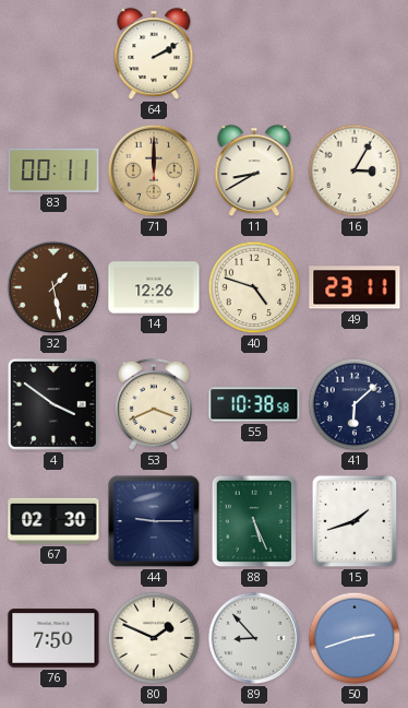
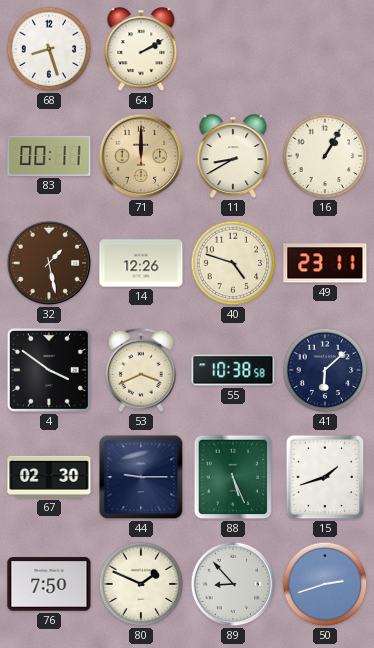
68: none -> 8:27 (49, 49)
16: 3:05 -> 1:05 (325, 156)
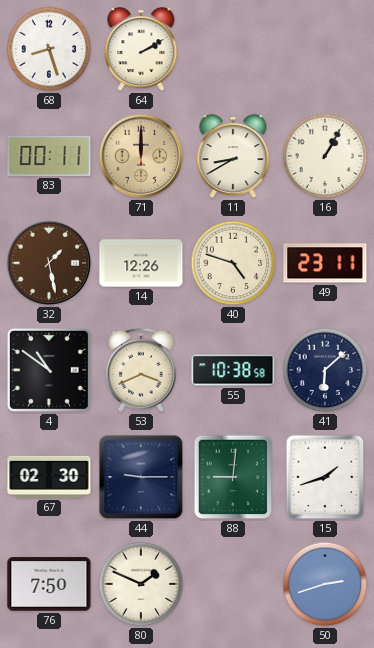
4: 3:51 -> 10:51 (49, 370)
88: 5:26 -> 9:01 (233, 477)
89: 8:53 -> none (233, 584)
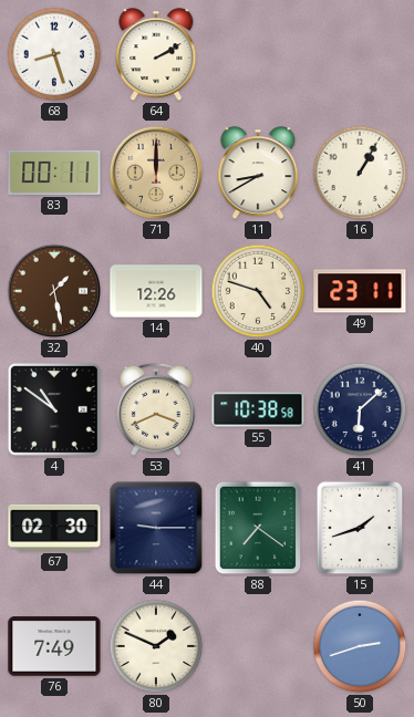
88: 9:01 -> 7:21 (258, 528)
76: 7:50 -> 7:49 (54, 646)
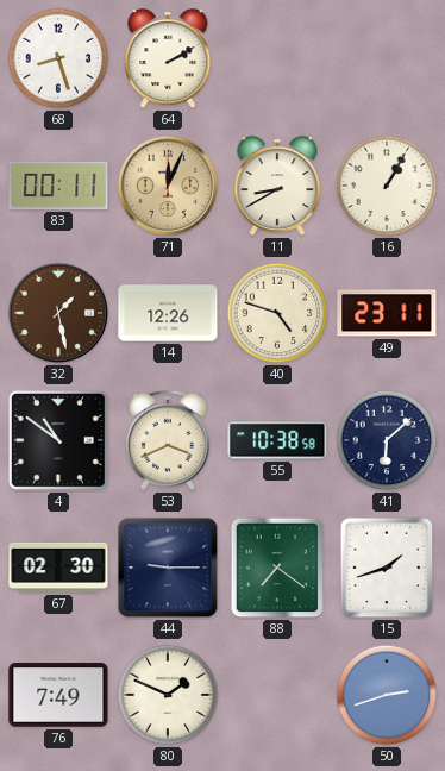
71: 12:00 -> 12:04 (168, 186)
